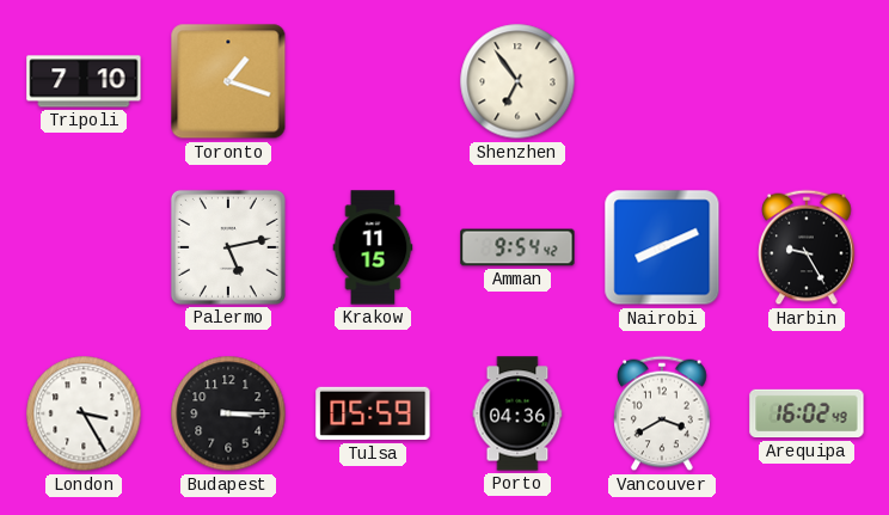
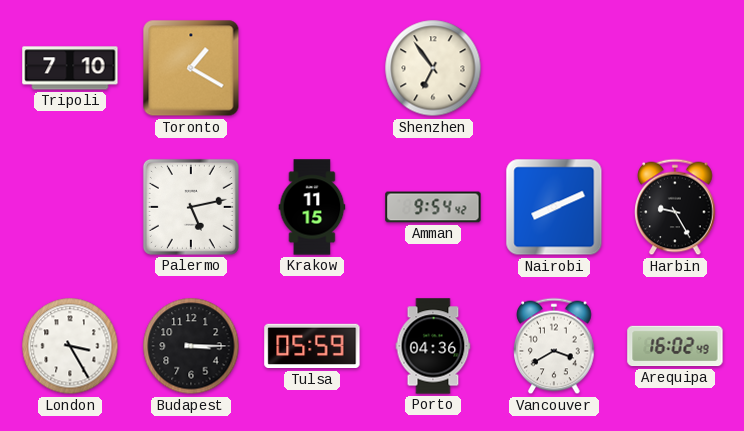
Toronto: 1:18 -> 1:20 (191, 68)
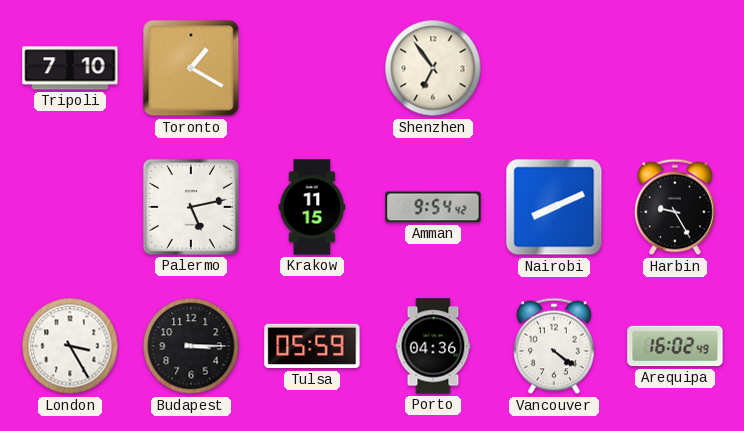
Vancouver: 3:40 -> 4:21 (554, 346)
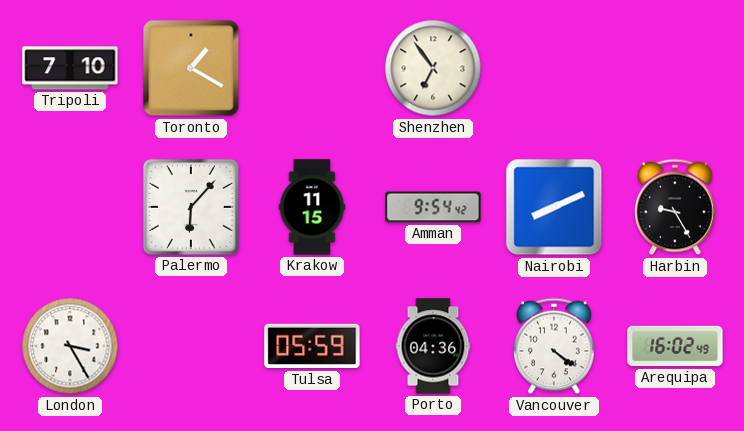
Palermo: 5:13 -> 6:07 (191, 207)
Budapest: 3:15 -> none (191, 346)
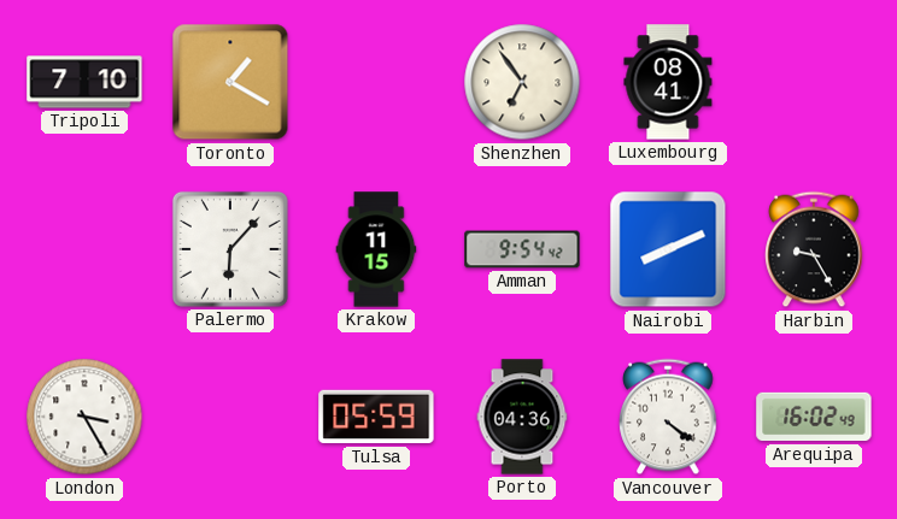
Luxembourg: none -> 08:41 (668, 82)
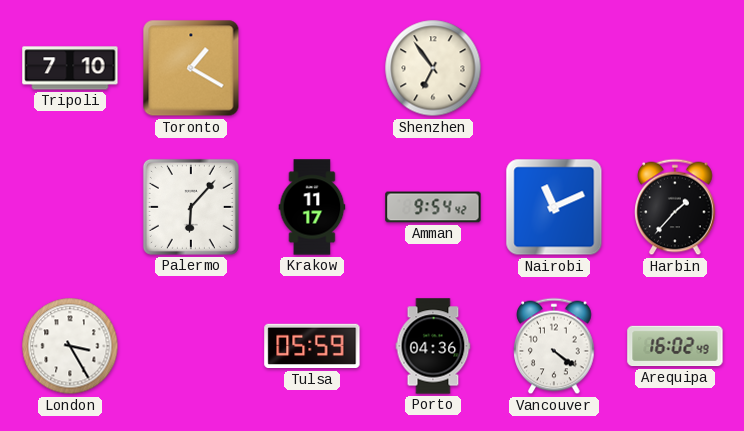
Luxembourg: 08:41 -> none (668, 82)
Krakow: 11:15 -> 11:17 (312, 207)
Nairobi: 8:11 -> 11:11 (554, 207)
Harbin: 9:25 -> 1:37 (675, 207)
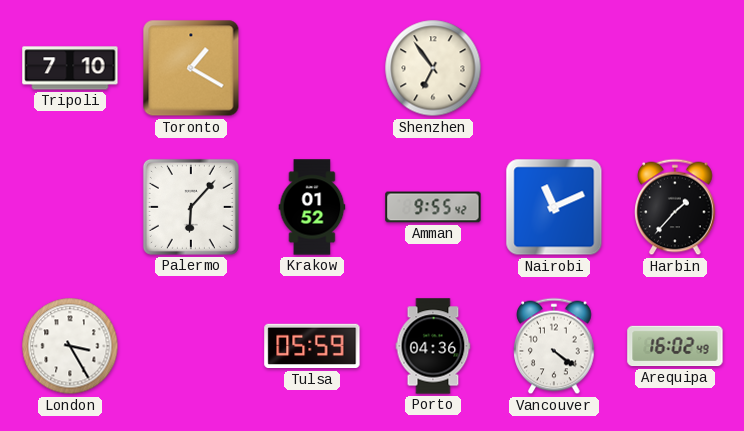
Krakow: 11:17 -> 01:52 (312, 207)
Amman: 9:54 -> 9:55 (433, 207)
